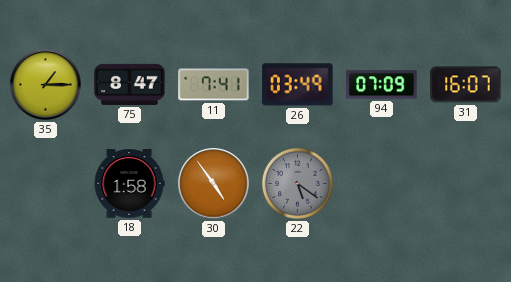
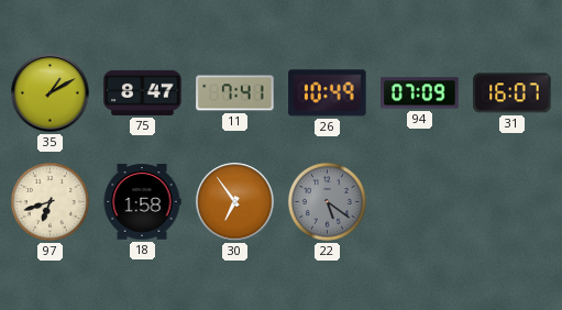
35: 1:15 -> 1:10 (51, 93)
26: 03:49 -> 10:49 (328, 93)
97: none -> 6:42 (49, 201)
30: 4:54 -> 6:54 (235, 202)
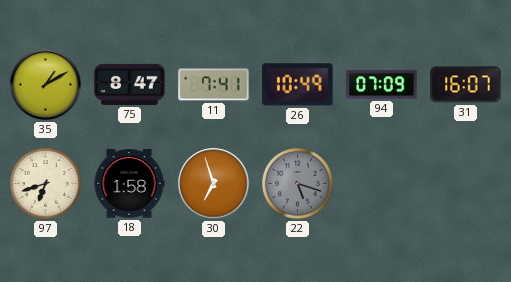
30: 6:54 -> 6:57 (214, 184)
22: 5:21 -> 5:18 (297, 183)
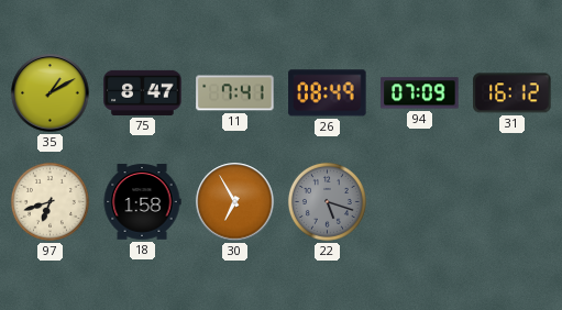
26: 10:49 -> 08:49 (328, 93)
31: 16:07 -> 16:12 (513, 93)
30: 6:57 -> 6:55 (235, 202)
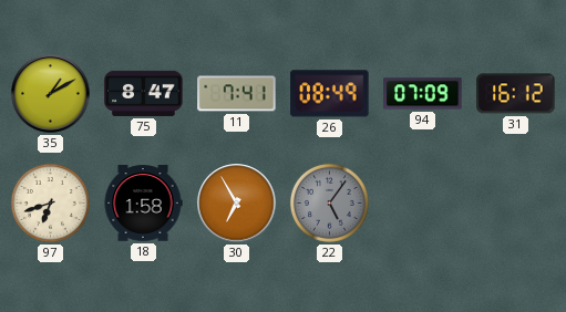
22: 5:18 -> 5:06 (329, 202)
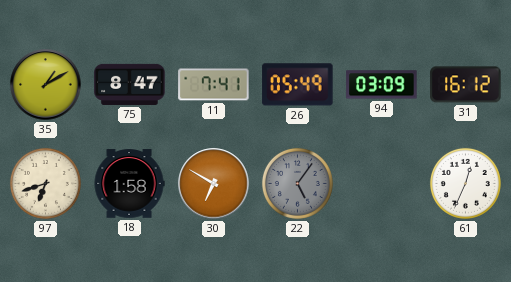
26: 08:49 -> 05:49 (298, 85)
94: 07:09 -> 03:09 (382, 85)
30: 6:55 -> 6:50 (214, 184)
61: none -> 12:34 (465, 183)
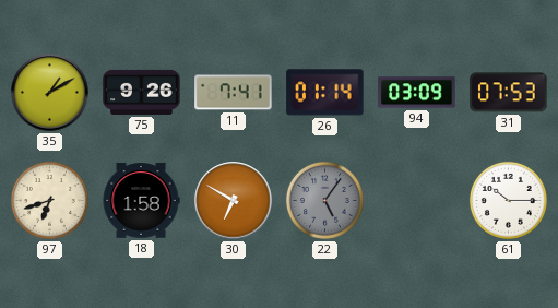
75: 8:47 -> 9:26 (142, 92)
26: 05:49 -> 01:14 (325, 93)
31: 16:12 -> 07:53 (509, 93)
61: 12:34 -> 10:15 (508, 200)
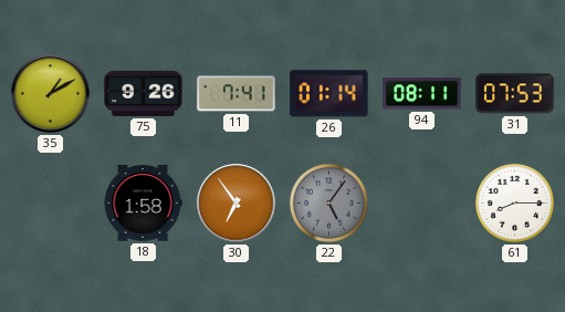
94: 03:09 -> 08:11 (422, 94)
97: 6:42 -> none (49, 200)
30: 6:50 -> 6:54 (237, 204)
61: 10:15 -> 8:15 (514, 202)
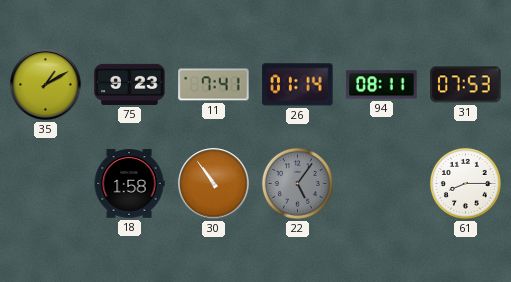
75: 9:26 -> 9:23 (130, 84)
30: 6:54 -> 10:54 (214, 184)
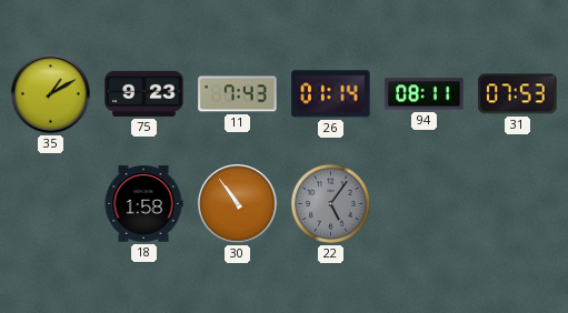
11: 7:41 -> 7:43 (238, 94)
61: 8:15 -> none (465, 183)
